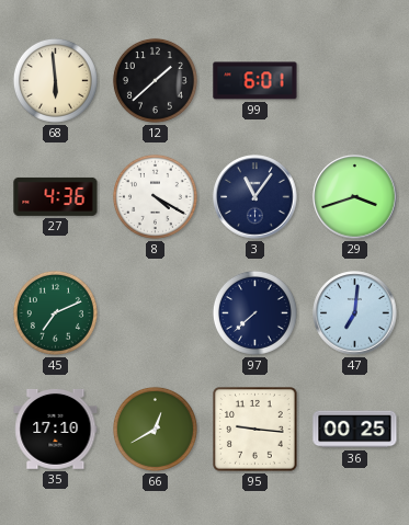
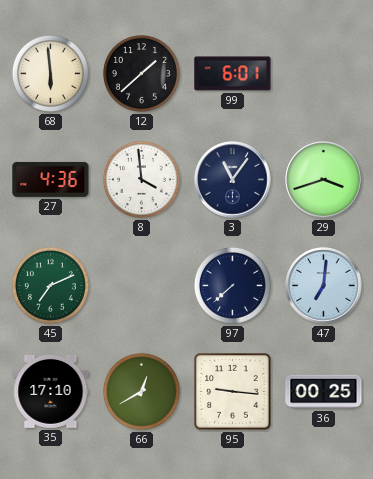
8: 4:20 -> 3:59 (141, 179)
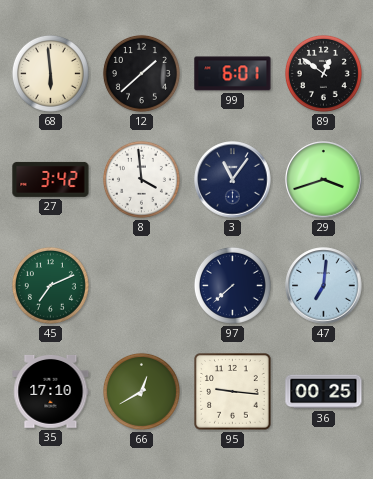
89: none -> 12:51 (323, 73)
27: 4:36 -> 3:42 (51, 179)
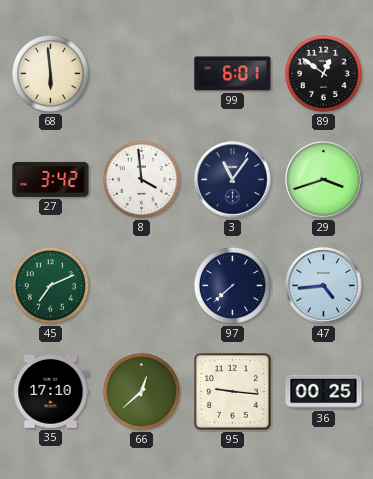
12: 1:38 -> none (141, 73)
47: 7:01 -> 4:44 (324, 286)
66: 12:40 -> 12:38 (141, 391)
